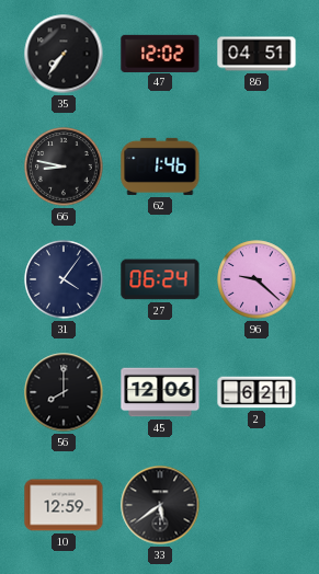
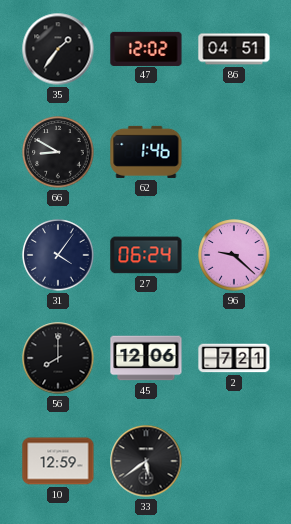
35: 7:36 -> 1:36 (58, 49)
66: 8:47 -> 8:50 (58, 152)
2: 6:21 -> 7:21 (234, 358)
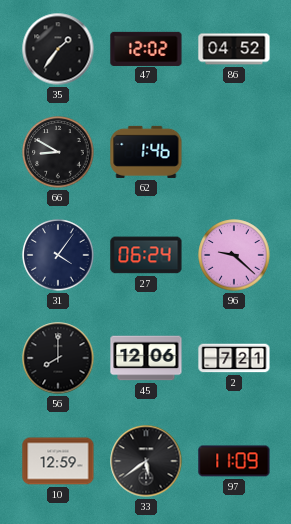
86: 04:51 -> 04:52 (234, 49)
97: none -> 11:09 (234, 461)
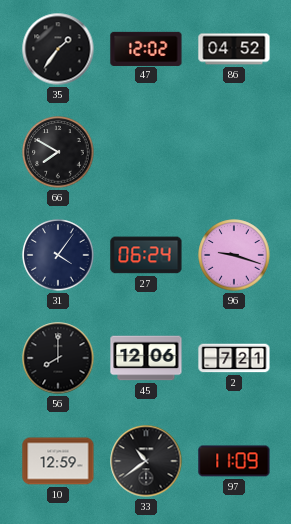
66: 8:50 -> 7:50 (58, 152)
62: 1:46 -> none (146, 152)
96: 9:22 -> 9:18 (234, 255)
33: 5:39 -> 10:39 (146, 461)
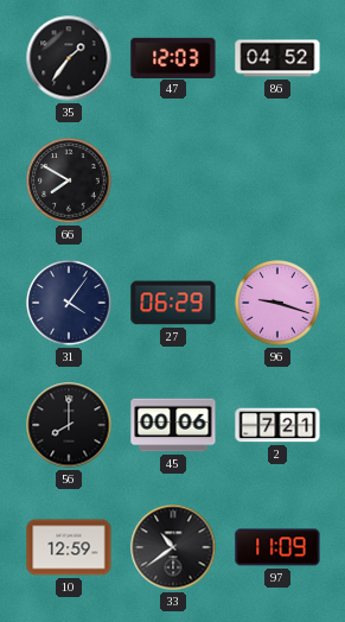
47: 12:02 -> 12:03 (173, 57)
27: 06:24 -> 06:29 (173, 303)
45: 12:06 -> 00:06 (173, 425)
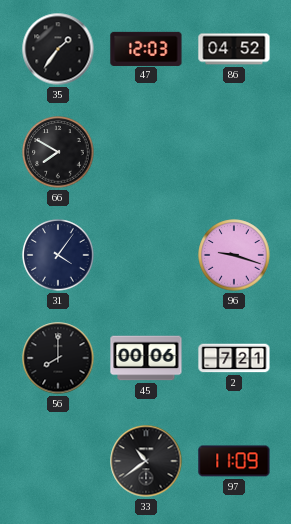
27: 06:29 -> none (173, 303)
10: 12:59 -> none (69, 547)
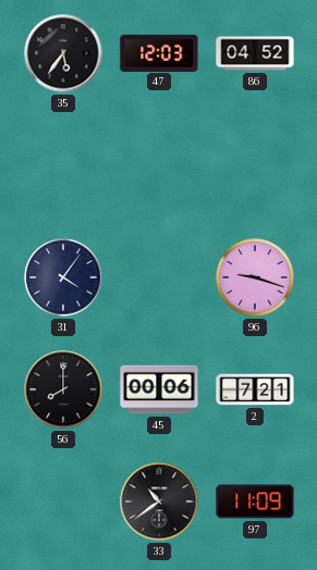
35: 1:36 -> 5:36 (63, 53)
66: 7:50 -> none (58, 152)
